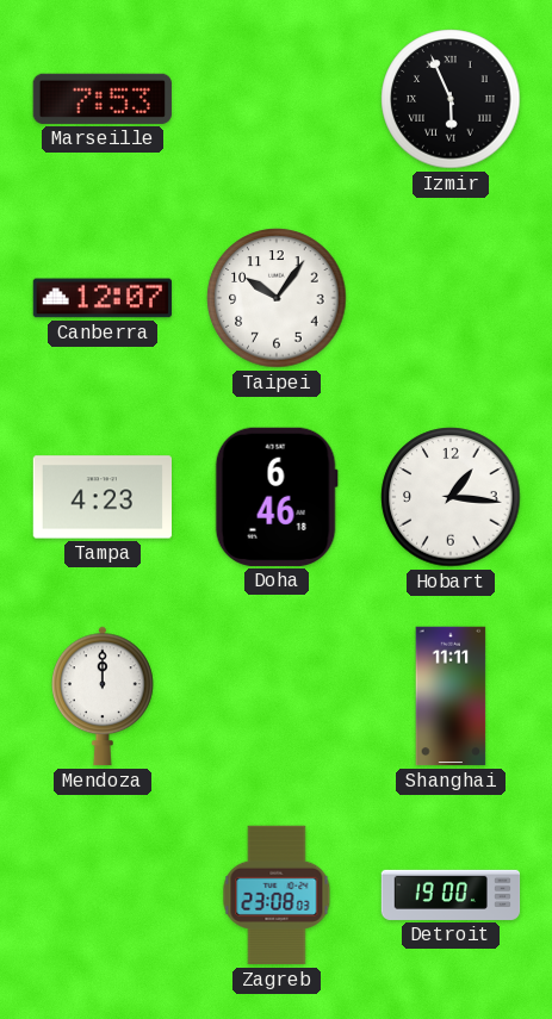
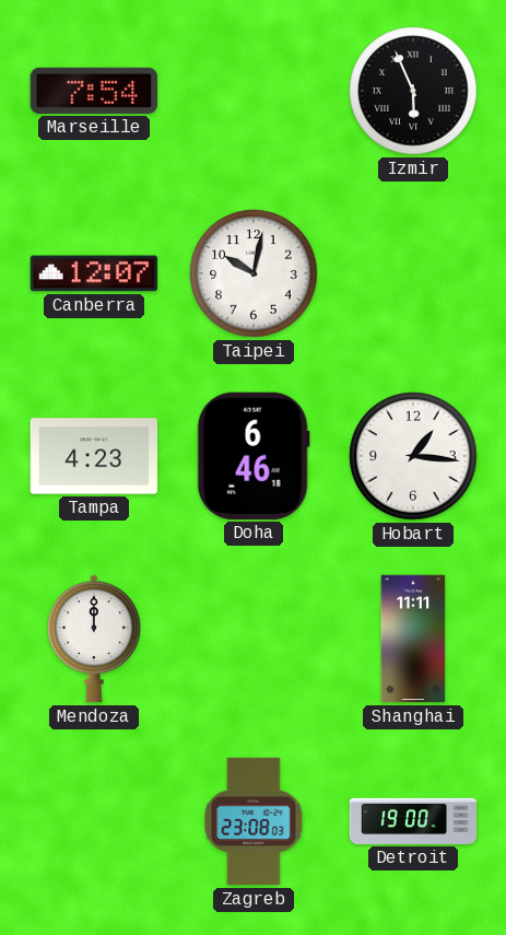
Marseille: 7:53 -> 7:54 (94, 91)
Taipei: 10:06 -> 10:02 (254, 273)
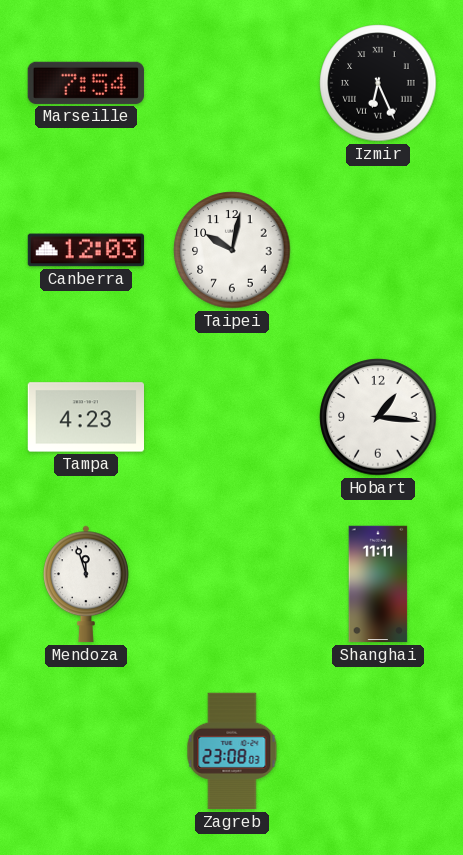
Izmir: 5:56 -> 6:26 (378, 83)
Canberra: 12:07 -> 12:03 (86, 250)
Doha: 6:46 -> none (254, 456)
Mendoza: 12:00 -> 11:57 (87, 584)
Detroit: 19:00 -> none (413, 821)
